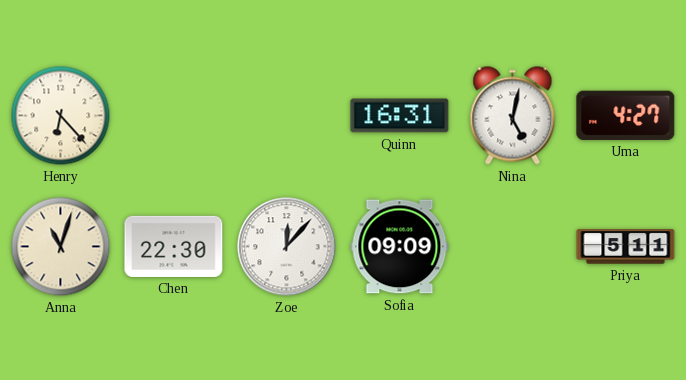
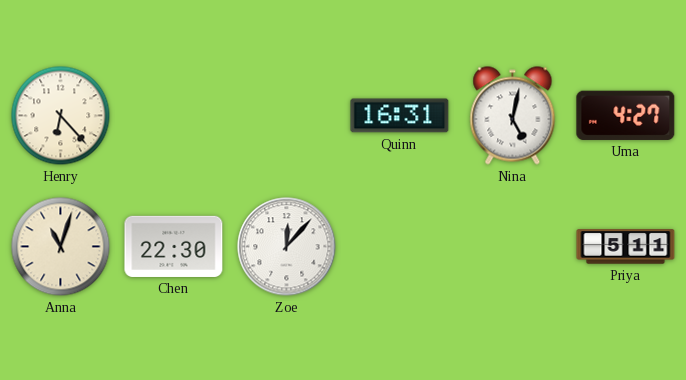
Sofia: 09:09 -> none (400, 247)
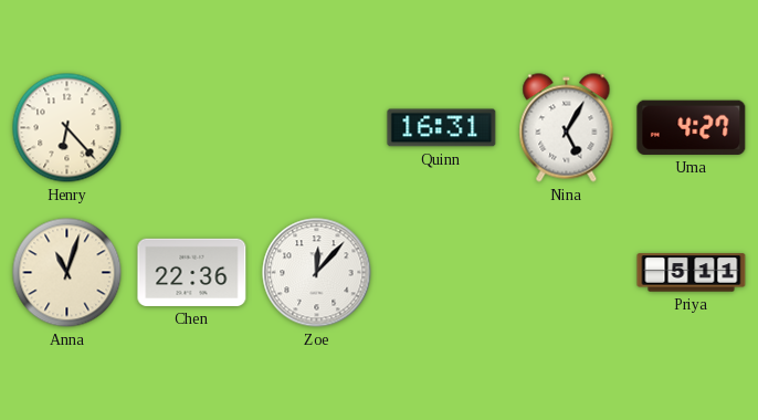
Nina: 5:02 -> 5:05 (567, 128)
Chen: 22:30 -> 22:36 (192, 272)
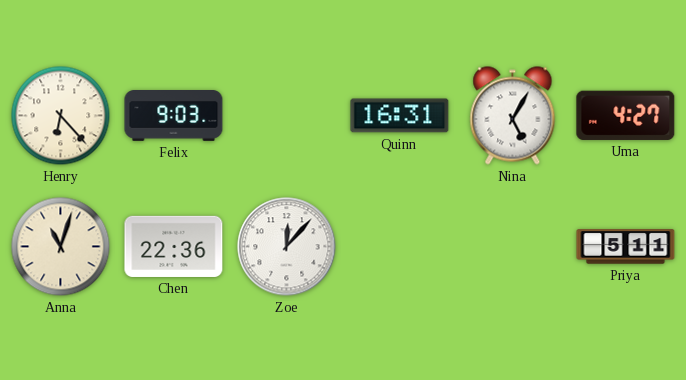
Felix: none -> 9:03 (174, 116)
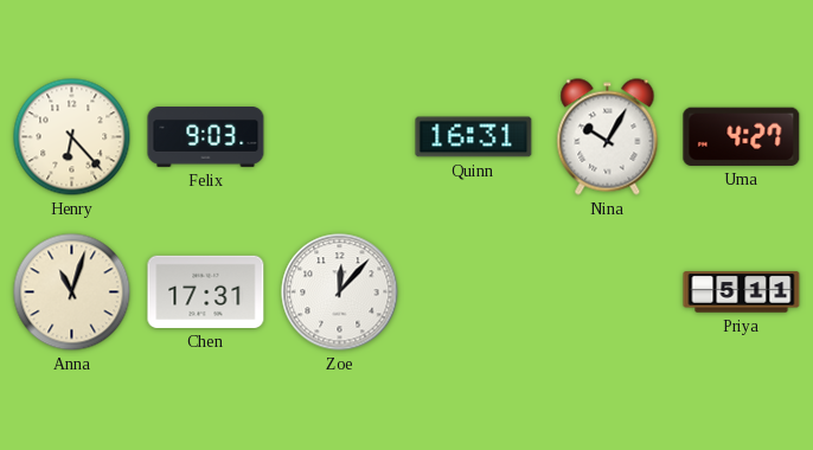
Nina: 5:05 -> 10:05 (608, 137)
Chen: 22:36 -> 17:31 (206, 291)
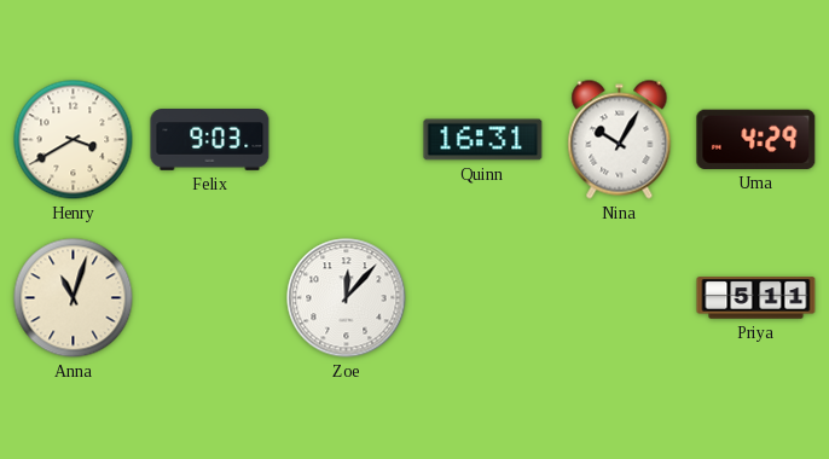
Henry: 6:23 -> 3:40 (74, 140)
Uma: 4:27 -> 4:29 (756, 139)
Chen: 17:31 -> none (206, 291)
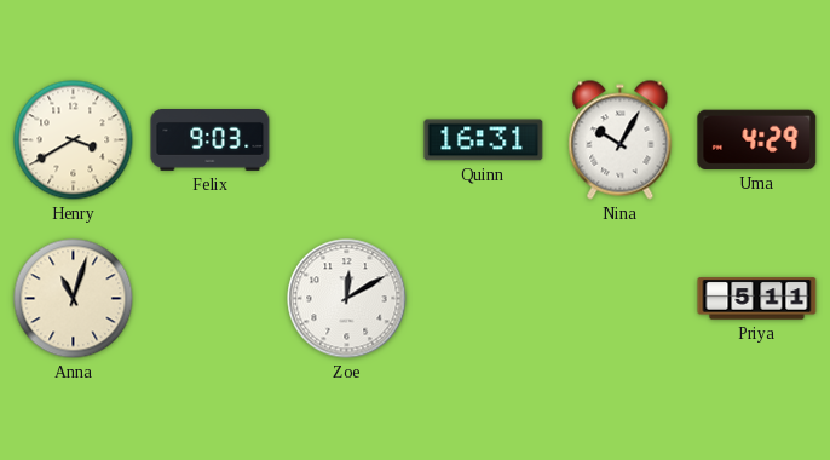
Zoe: 12:07 -> 12:10 (347, 299)
